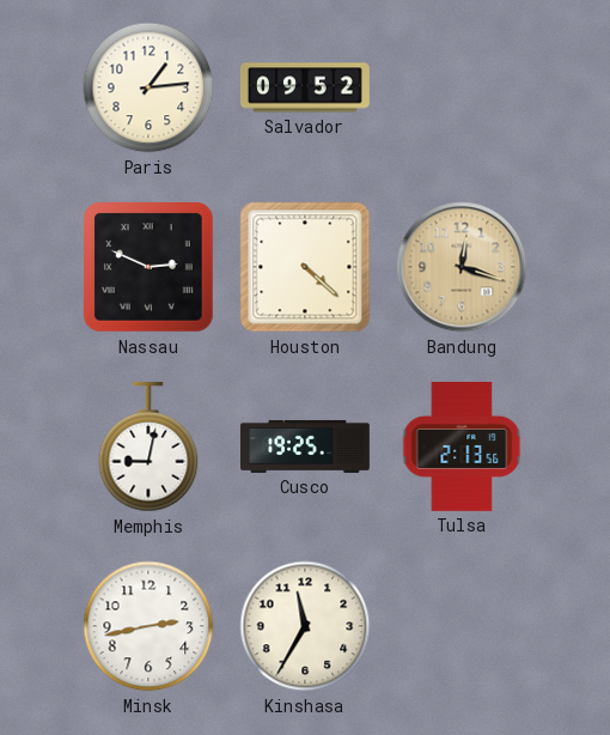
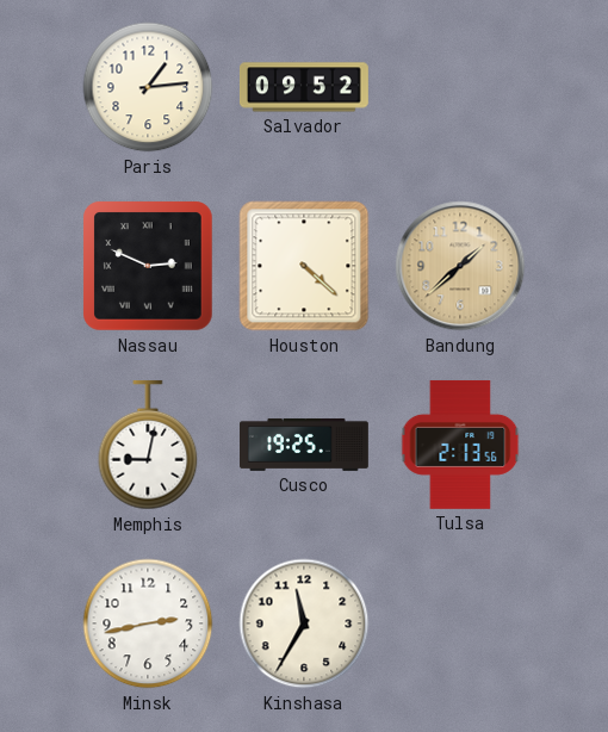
Bandung: 12:18 -> 1:38 (460, 266)
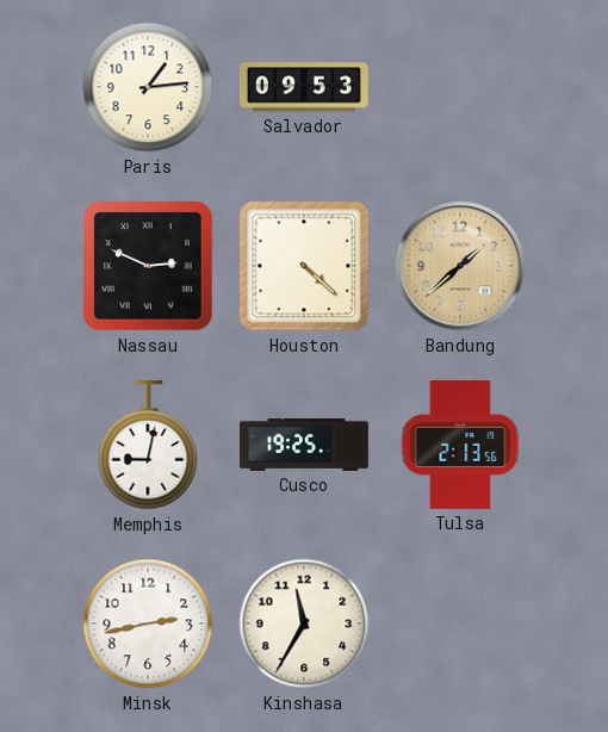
Salvador: 09:52 -> 09:53 (304, 87)
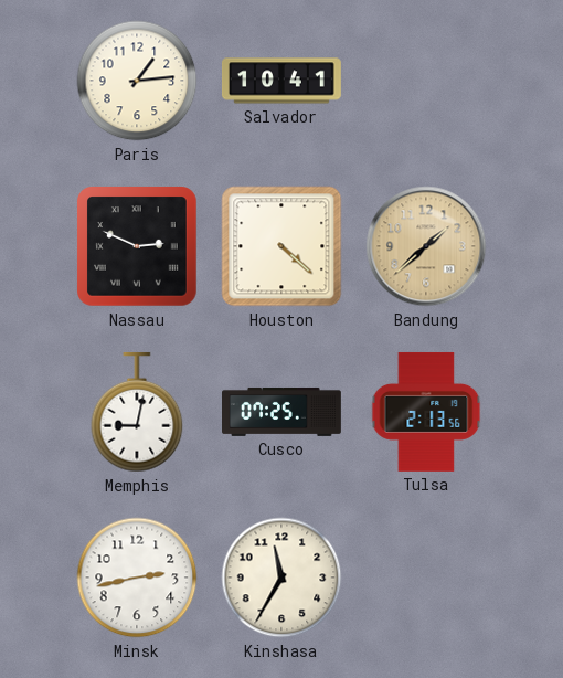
Salvador: 09:53 -> 10:41 (281, 81)
Cusco: 19:25 -> 07:25 (283, 412)
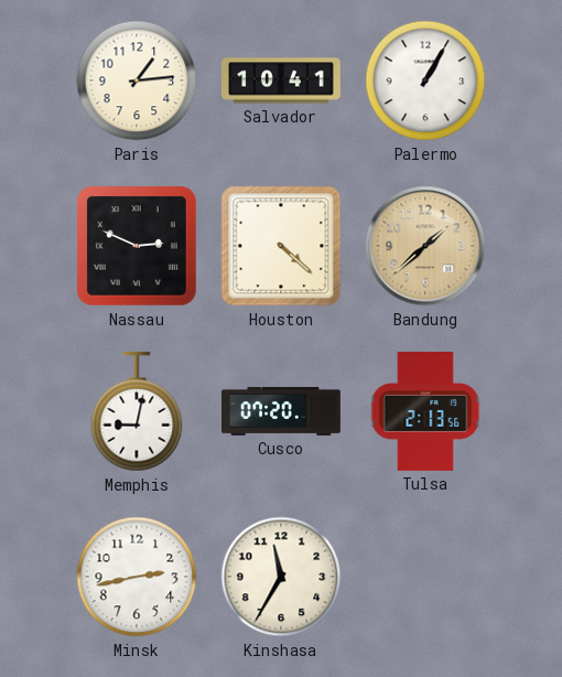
Palermo: none -> 1:05 (425, 80)
Cusco: 07:25 -> 07:20 (282, 411)
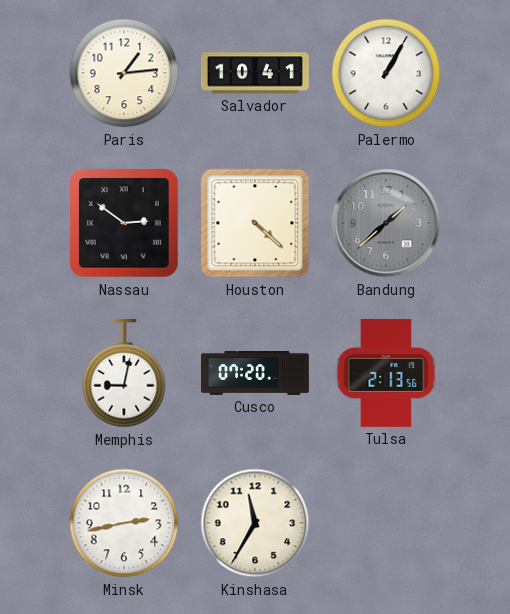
Nassau: 2:49 -> 2:51 (124, 223)
Bandung dial: champagne -> grey (386, 223)
